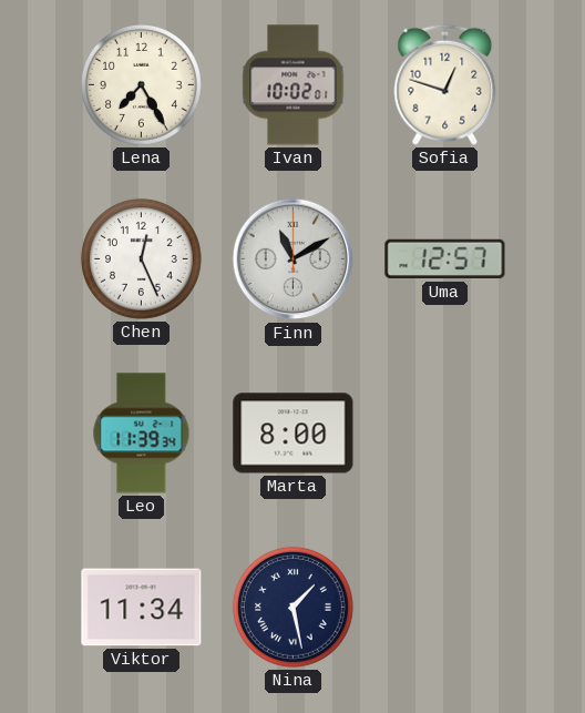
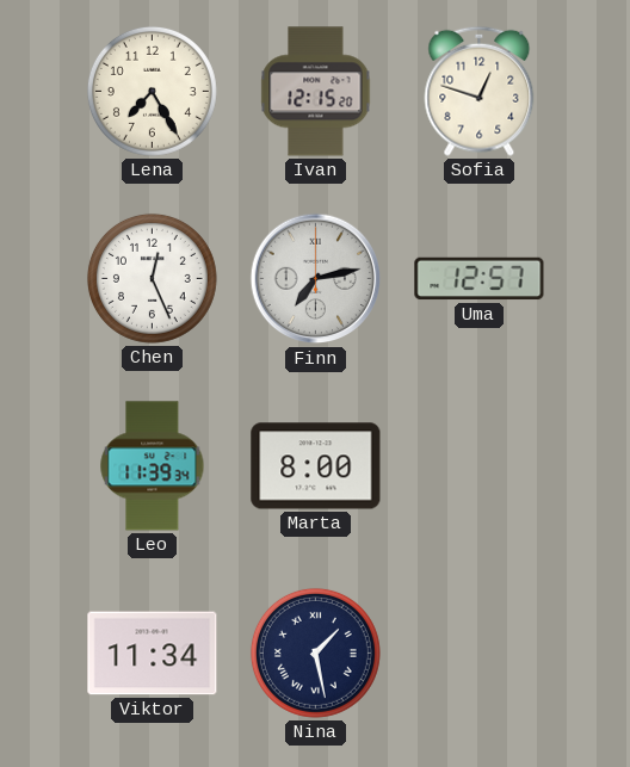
Ivan: 10:02 -> 12:15 (316, 92)
Finn: 11:10 -> 7:13 (316, 279)
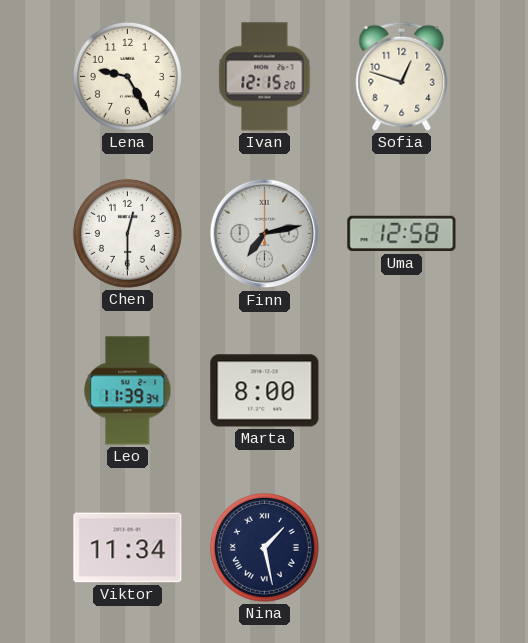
Lena: 7:25 -> 9:25 (127, 76)
Chen: 12:26 -> 12:30 (127, 233)
Uma: 12:57 -> 12:58 (402, 234)
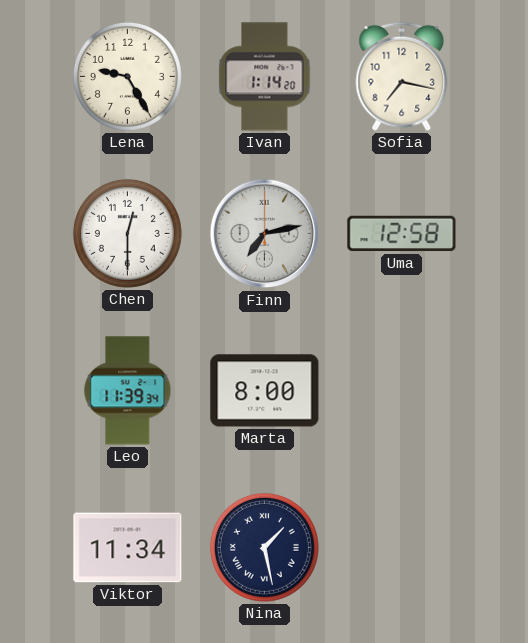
Ivan: 12:15 -> 1:14 (265, 77)
Sofia: 12:48 -> 7:17 (402, 76)
